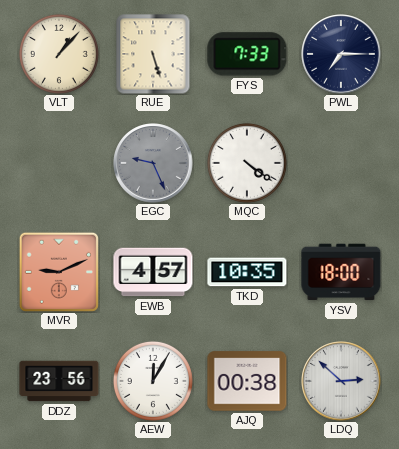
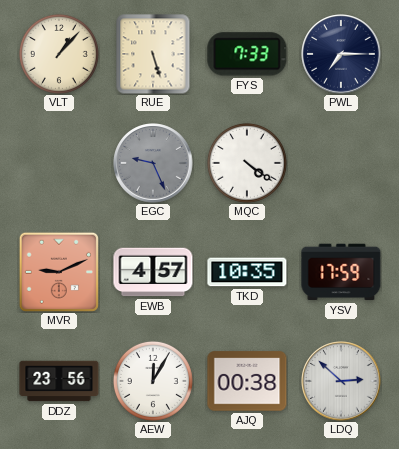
YSV: 18:00 -> 17:59 (341, 272)
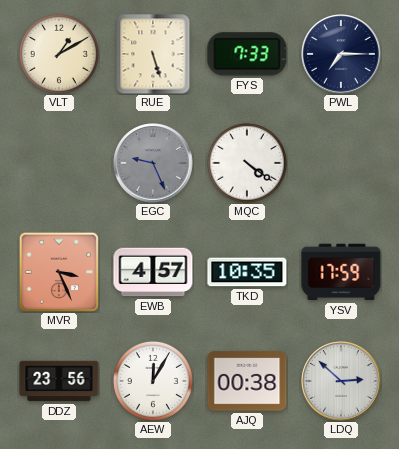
VLT: 1:07 -> 1:10 (59, 54)
MVR: 9:11 -> 3:26 (59, 272)
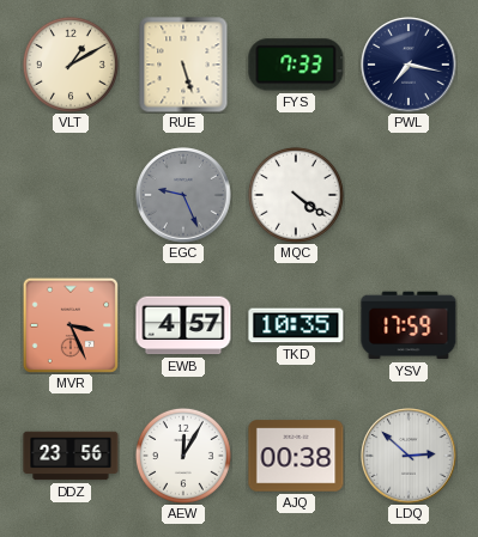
PWL: 7:15 -> 7:17 (409, 65)
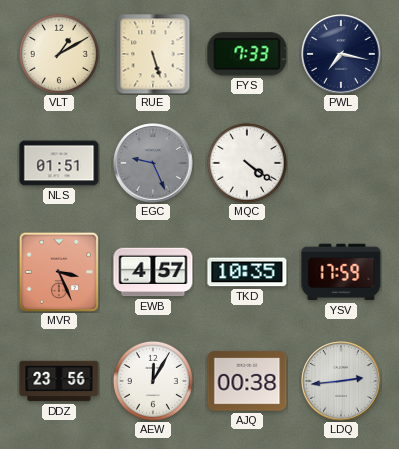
NLS: none -> 01:51 (59, 163)
LDQ: 2:52 -> 2:44 (341, 381)
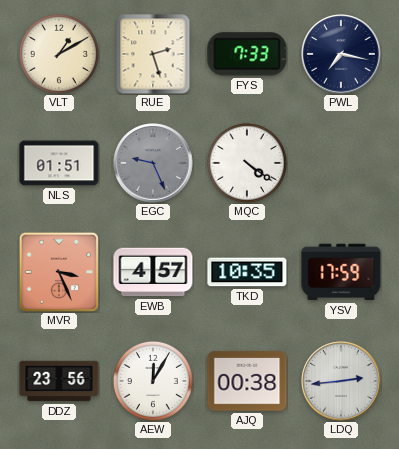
RUE: 5:27 -> 2:27 (153, 54)
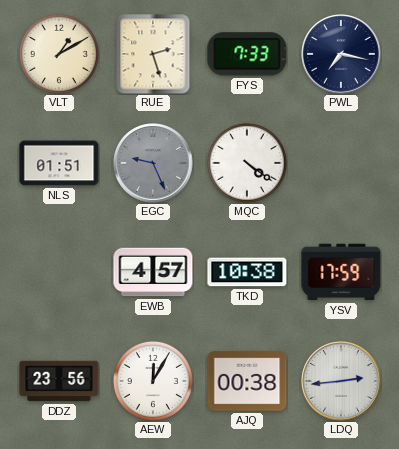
MVR: 3:26 -> none (59, 272)
TKD: 10:35 -> 10:38 (247, 272)
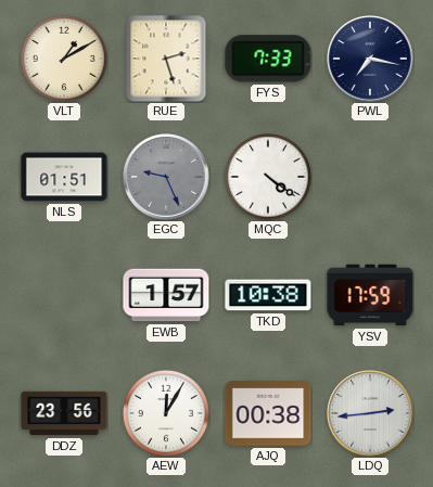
EWB: 4:57 -> 1:57 (166, 295)
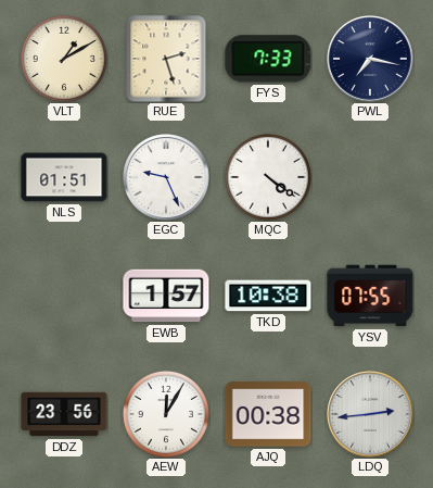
EGC dial: grey -> white (166, 177)
YSV: 17:59 -> 07:55 (370, 296)
